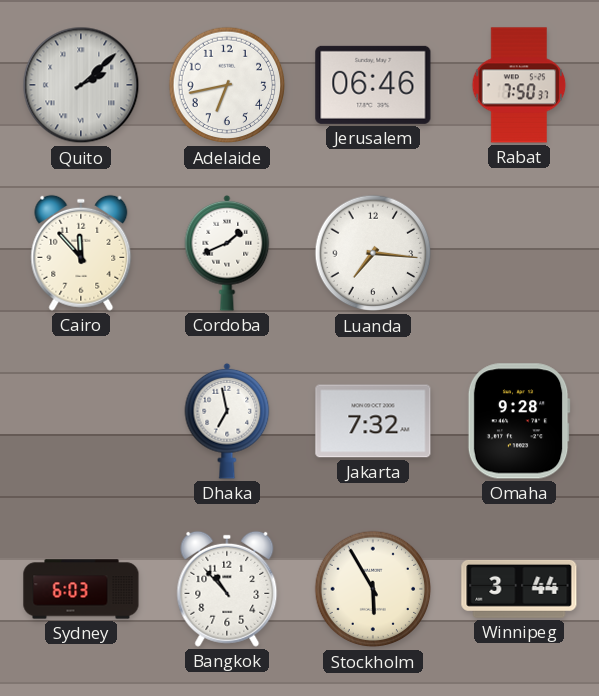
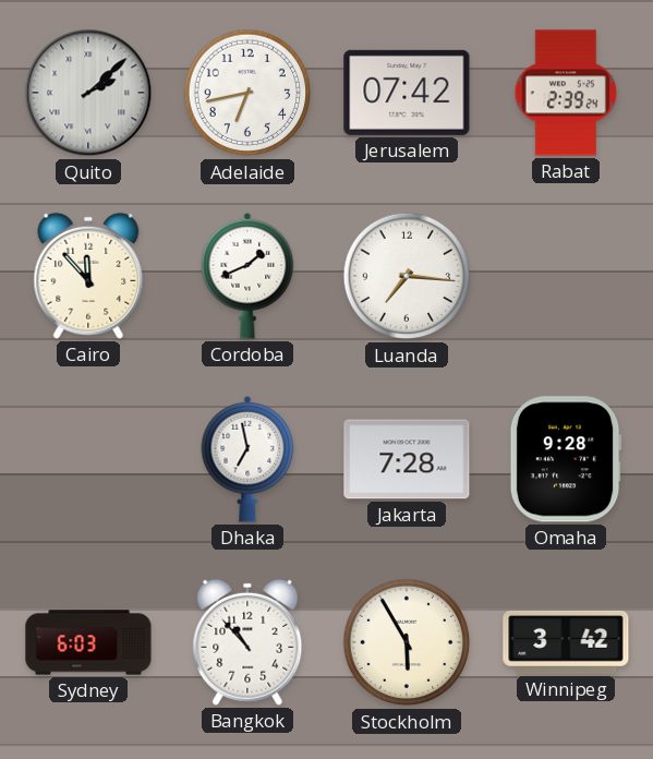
Jerusalem: 06:46 -> 07:42 (407, 93)
Rabat: 7:50 -> 2:39 (566, 93)
Jakarta: 7:32 -> 7:28 (407, 459)
Winnipeg: 3:44 -> 3:42 (566, 642)
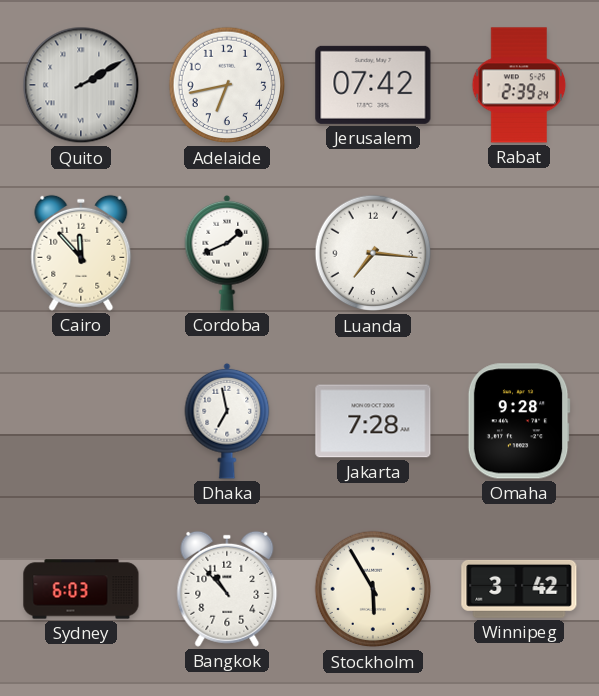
Quito: 2:08 -> 2:10 (81, 85)
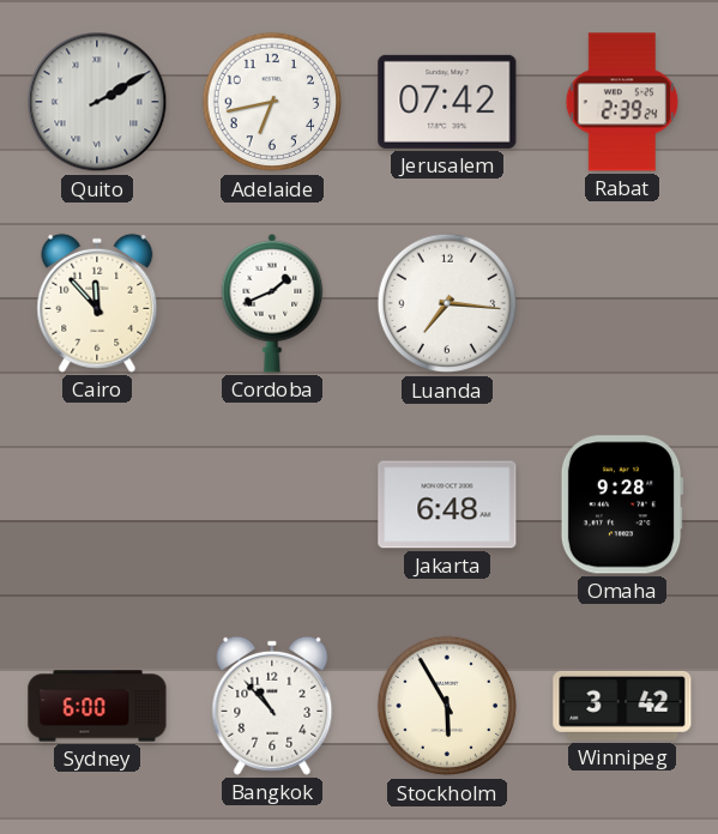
Dhaka: 6:58 -> none (227, 421)
Jakarta: 7:28 -> 6:48 (447, 504)
Sydney: 6:03 -> 6:00 (97, 706)
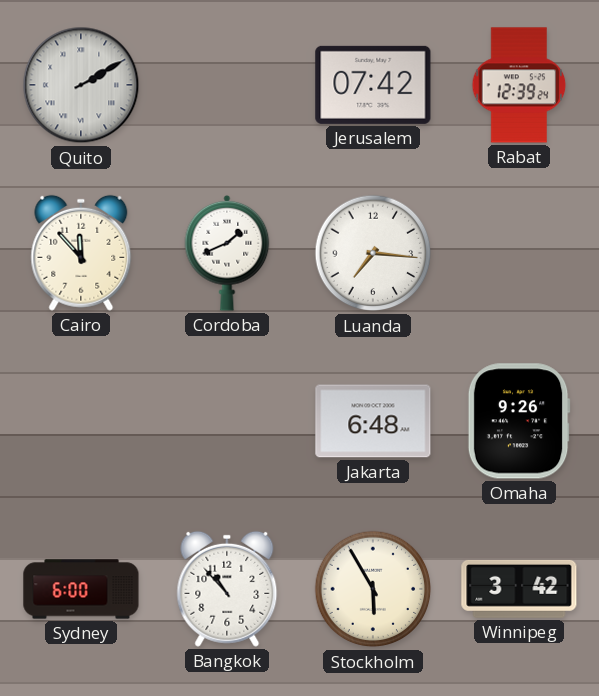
Adelaide: 6:43 -> none (272, 102)
Rabat: 2:39 -> 12:39 (519, 85)
Omaha: 9:28 -> 9:26 (519, 421)
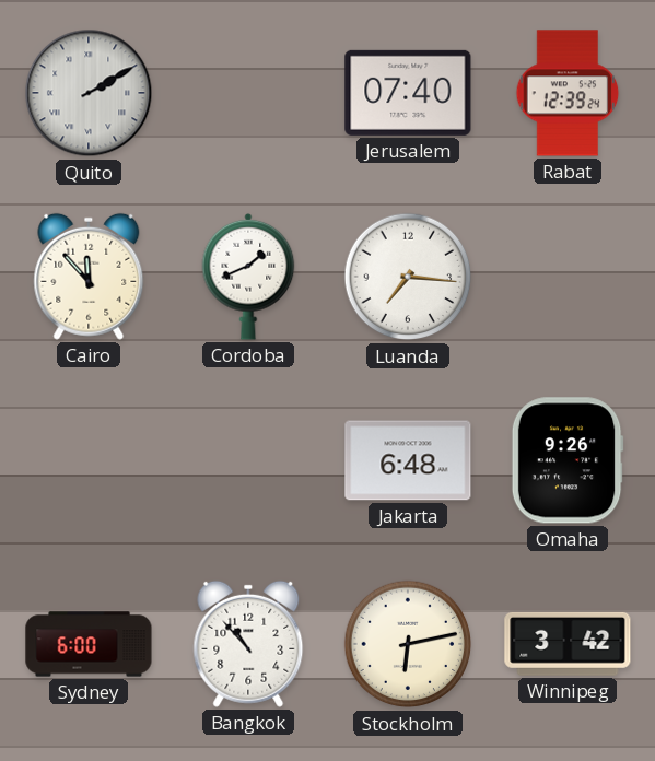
Jerusalem: 07:42 -> 07:40 (408, 93)
Stockholm: 5:55 -> 6:13 (408, 644)
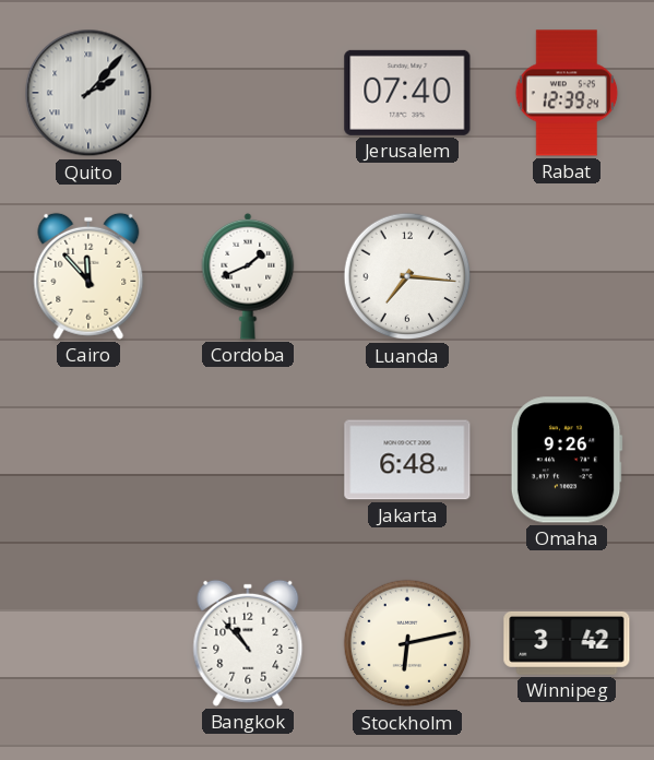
Quito: 2:10 -> 2:07 (88, 93)
Sydney: 6:00 -> none (89, 644)
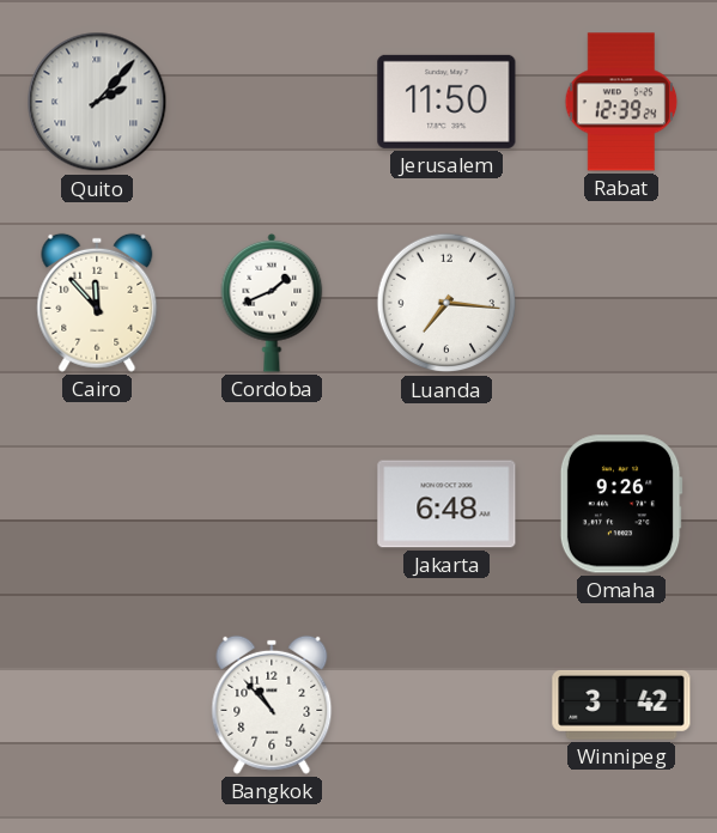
Jerusalem: 07:40 -> 11:50 (446, 102)
Stockholm: 6:13 -> none (407, 643)
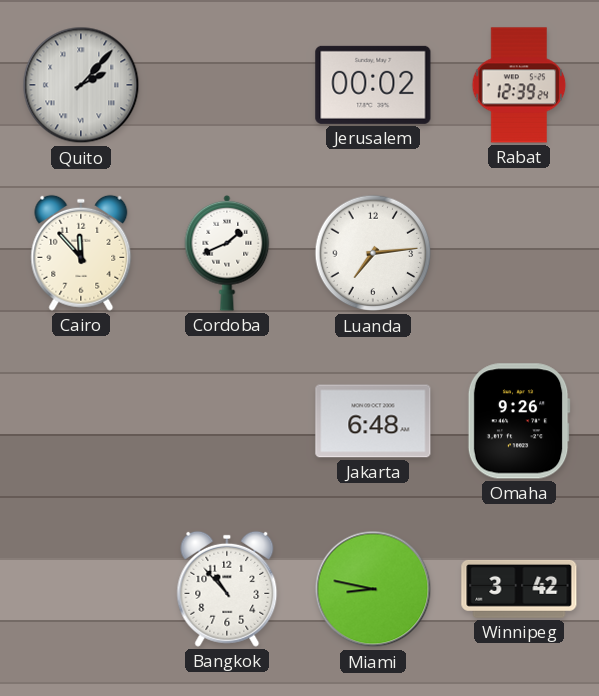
Jerusalem: 11:50 -> 00:02 (373, 85)
Luanda: 7:16 -> 7:14 (373, 253)
Miami: none -> 8:47 (373, 589)
